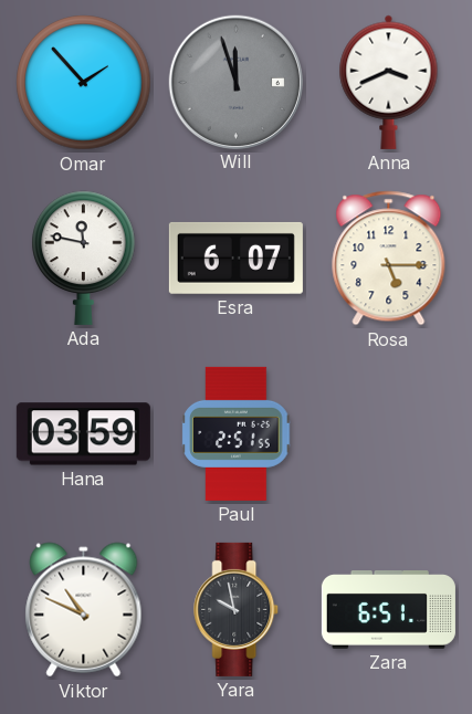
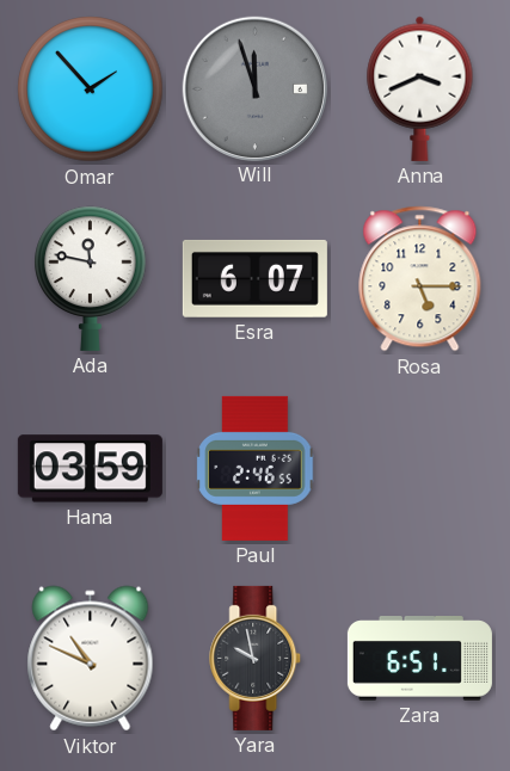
Paul: 2:51 -> 2:46 (256, 468)
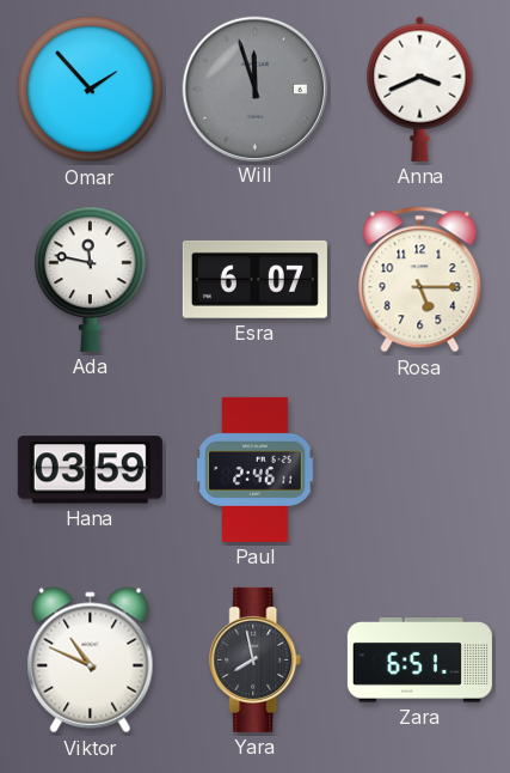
Paul: 2:46:55 -> 2:46:11 (256, 469)
Yara: 9:58 -> 7:58 (256, 659)
